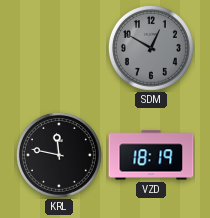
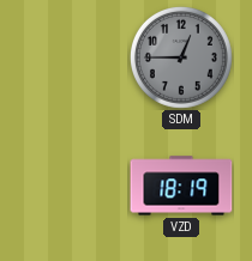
SDM: 12:50 -> 12:45 (181, 57)
KRL: 11:47 -> none (59, 155)
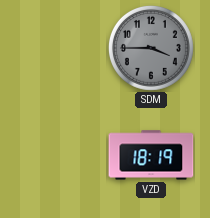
SDM: 12:45 -> 3:45 (151, 48)
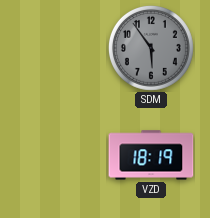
SDM: 3:45 -> 5:54 (151, 48)
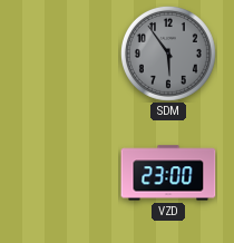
VZD: 18:19 -> 23:00 (168, 173)
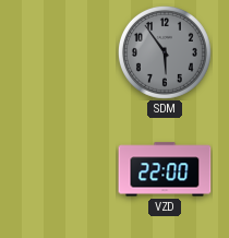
VZD: 23:00 -> 22:00 (165, 169)
